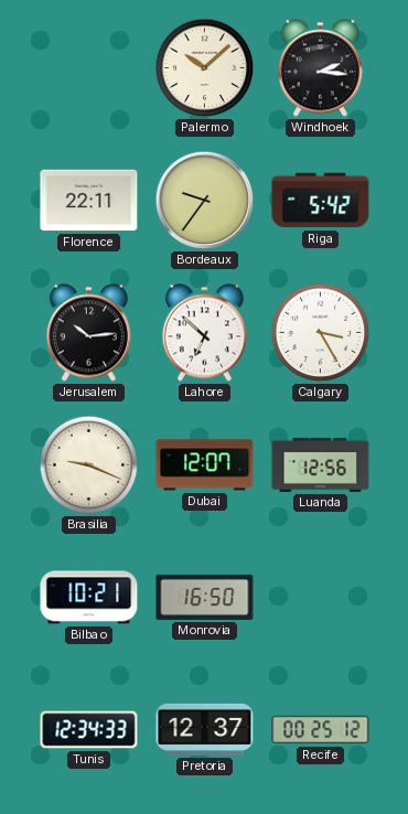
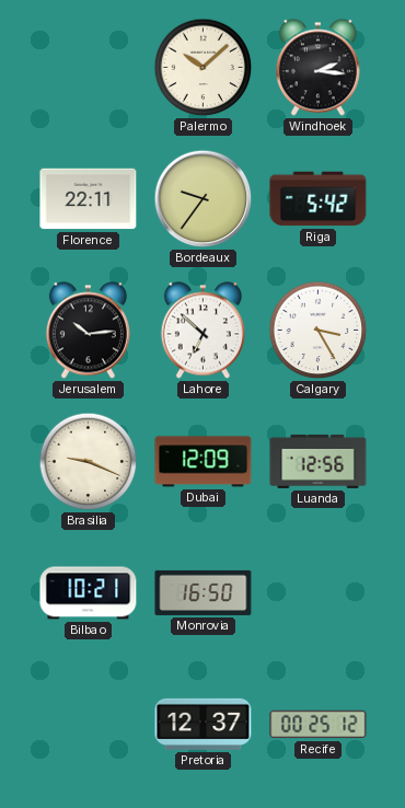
Dubai: 12:07 -> 12:09 (204, 462)
Tunis: 12:34 -> none (89, 730)
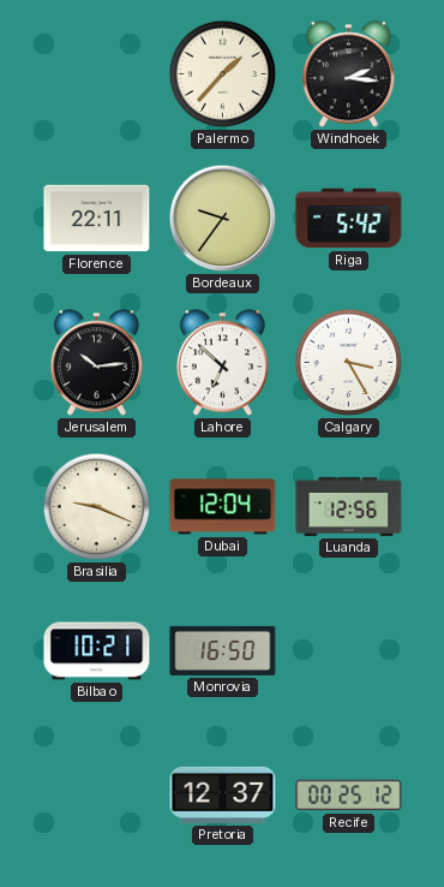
Palermo: 10:08 -> 1:37 (223, 75)
Dubai: 12:09 -> 12:04 (223, 507)
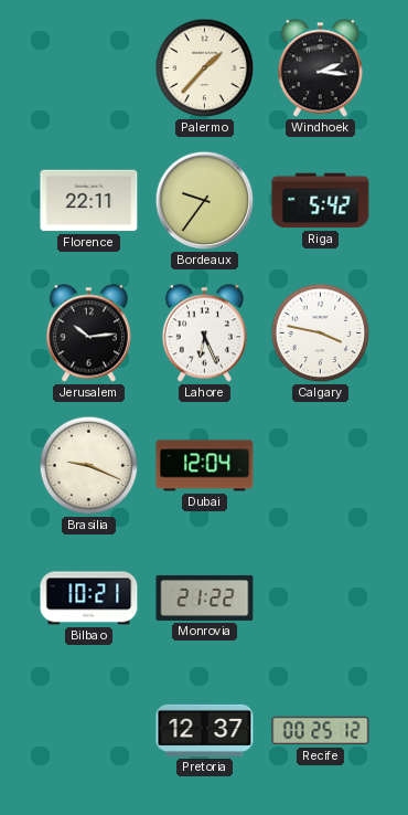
Lahore: 6:52 -> 6:26 (204, 334)
Calgary: 3:25 -> 3:47 (321, 334)
Luanda: 12:56 -> none (349, 506)
Monrovia: 16:50 -> 21:22 (205, 597)
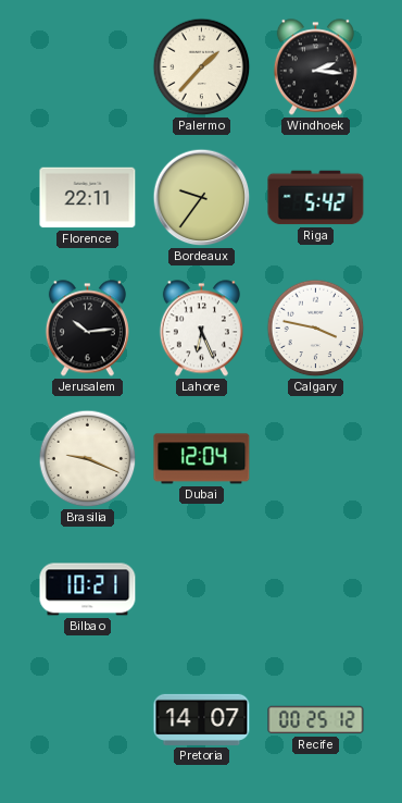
Monrovia: 21:22 -> none (205, 597)
Pretoria: 12:37 -> 14:07 (202, 719)
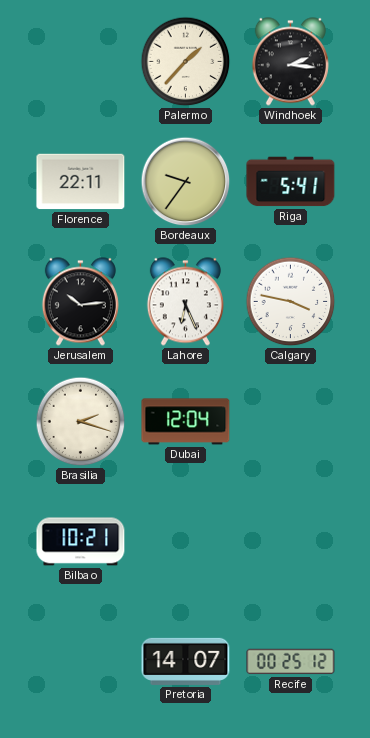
Riga: 5:42 -> 5:41 (291, 182)
Brasilia: 9:19 -> 2:18 (81, 422)
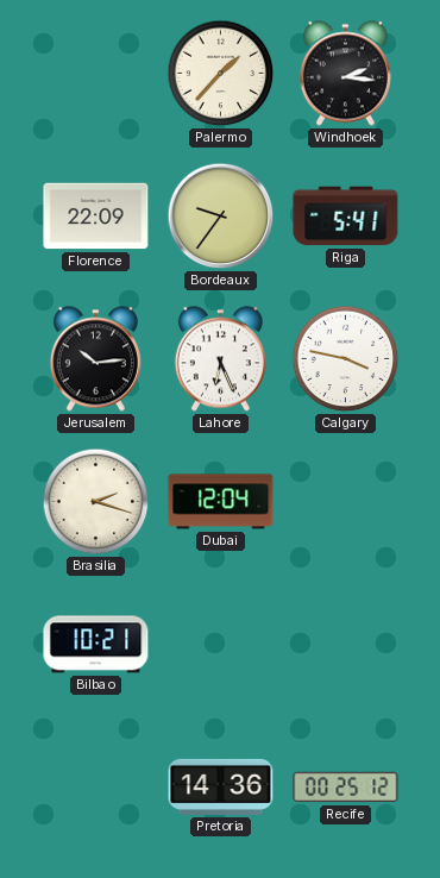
Florence: 22:11 -> 22:09 (96, 217)
Pretoria: 14:07 -> 14:36 (221, 786)
